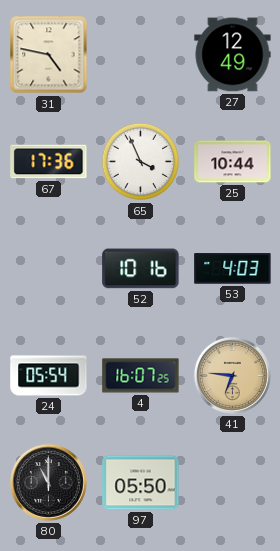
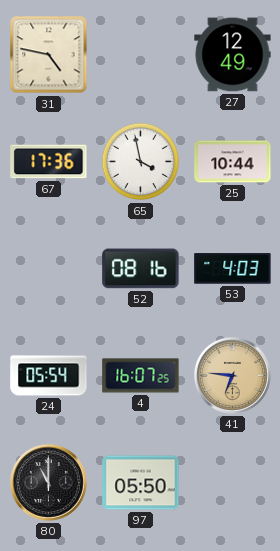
65: 3:56 -> 3:58 (141, 162)
52: 10:16 -> 08:16 (141, 269)
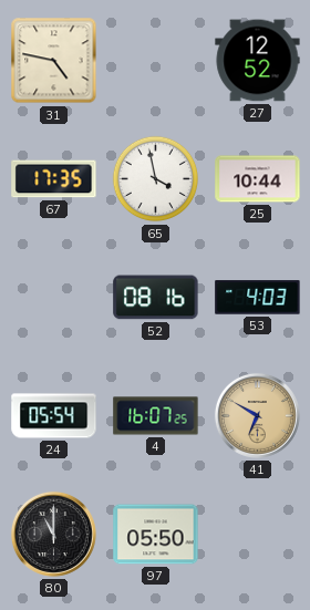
27: 12:49 -> 12:52 (258, 61)
67: 17:36 -> 17:35 (54, 179)
41: 6:46 -> 6:50 (257, 415)
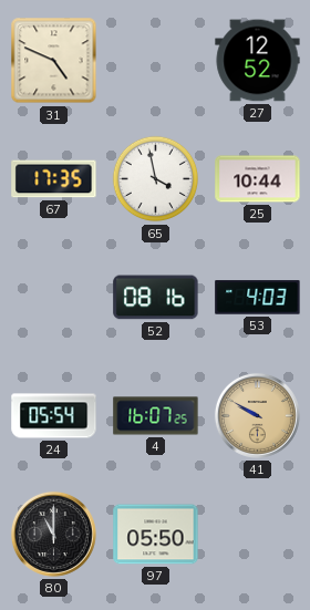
31: 4:47 -> 4:49 (54, 61)
41: 6:50 -> 9:50 (257, 415)
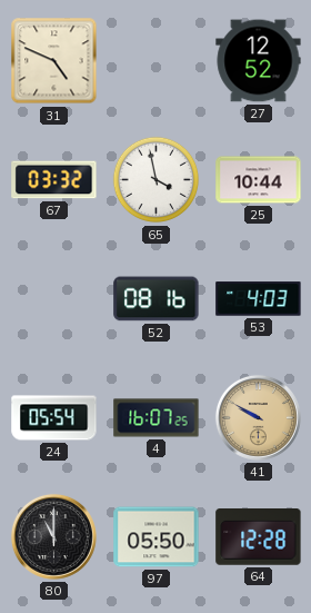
67: 17:35 -> 03:32 (54, 180)
64: none -> 12:28 (259, 537)
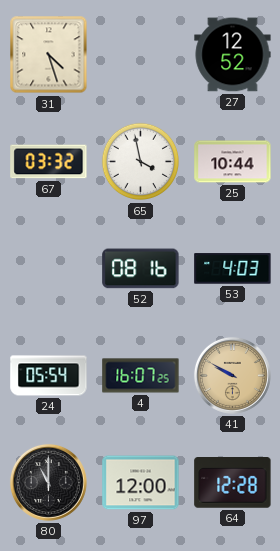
31: 4:49 -> 4:27 (49, 55)
97: 05:50 -> 12:00 (141, 483)
